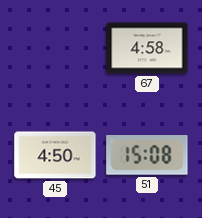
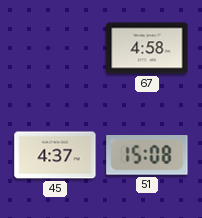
45: 4:50 -> 4:37 (55, 155)
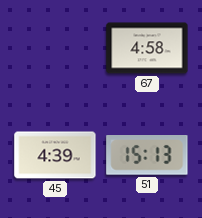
45: 4:37 -> 4:39 (55, 155)
51: 15:08 -> 15:13 (147, 155)
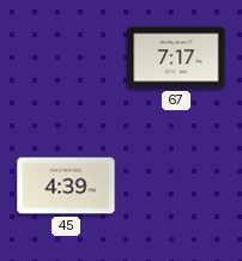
67: 4:58 -> 7:17 (176, 57)
51: 15:13 -> none (147, 155)
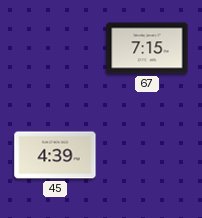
67: 7:17 -> 7:15 (147, 48)
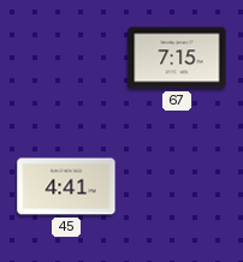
45: 4:39 -> 4:41 (66, 186)
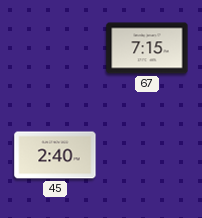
45: 4:41 -> 2:40 (55, 155)
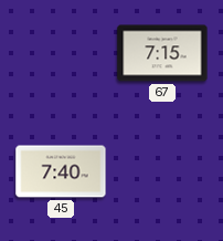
45: 2:40 -> 7:40 (61, 171)
